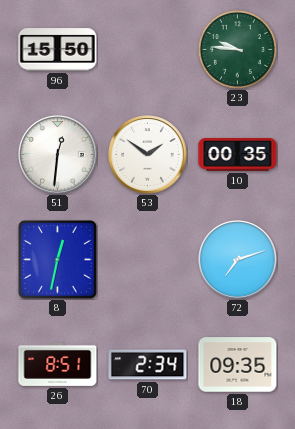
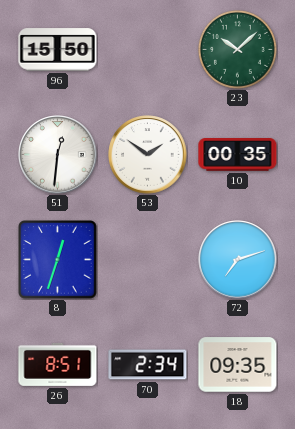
23: 9:46 -> 10:08 (237, 49)
8: 12:32 -> 12:33 (58, 260)
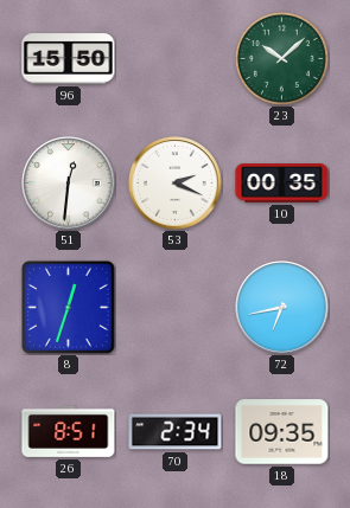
53: 1:51 -> 2:19 (176, 184)
72: 7:12 -> 6:43 (282, 308)
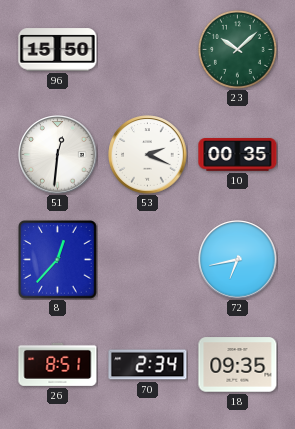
8: 12:33 -> 12:37 (58, 260)
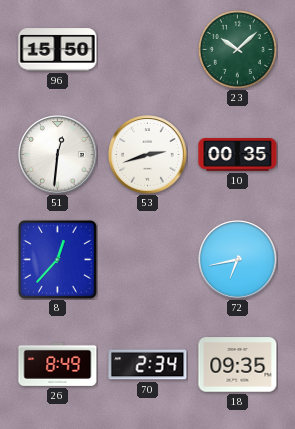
53: 2:19 -> 2:42 (148, 155)
26: 8:51 -> 8:49 (58, 364)
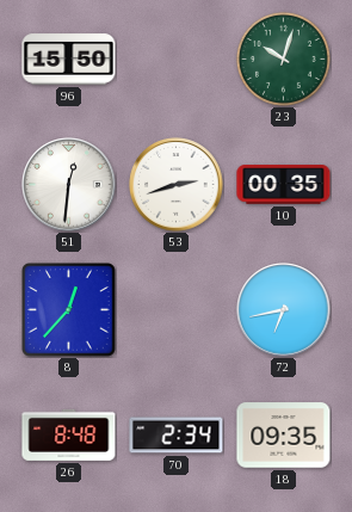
23: 10:08 -> 10:03 (283, 58)
26: 8:49 -> 8:48 (69, 434)
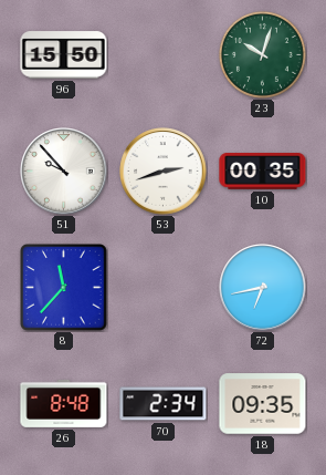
51: 12:31 -> 9:53 (64, 172)
8: 12:37 -> 11:37 (64, 288)
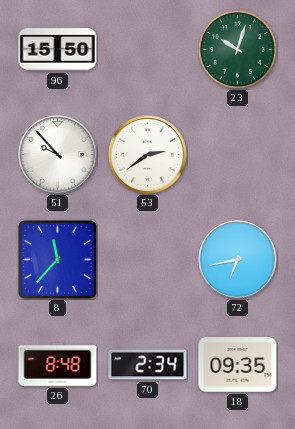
53: 2:42 -> 2:39 (148, 155)
10: 00:35 -> none (263, 172)
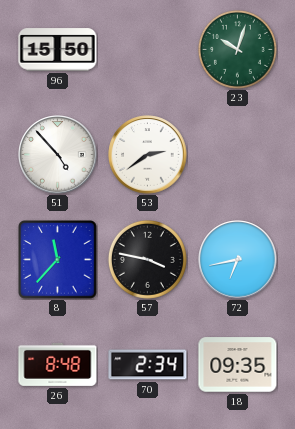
51: 9:53 -> 4:53 (58, 155)
57: none -> 3:47 (147, 259)
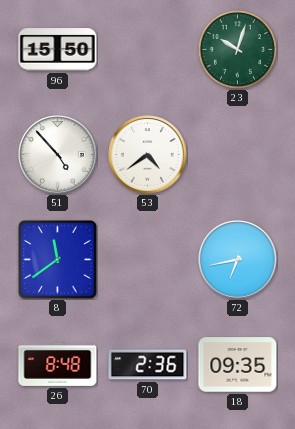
53: 2:39 -> 4:39 (148, 155)
8: 11:37 -> 11:39 (58, 260)
57: 3:47 -> none (147, 259)
70: 2:34 -> 2:36 (148, 365)
